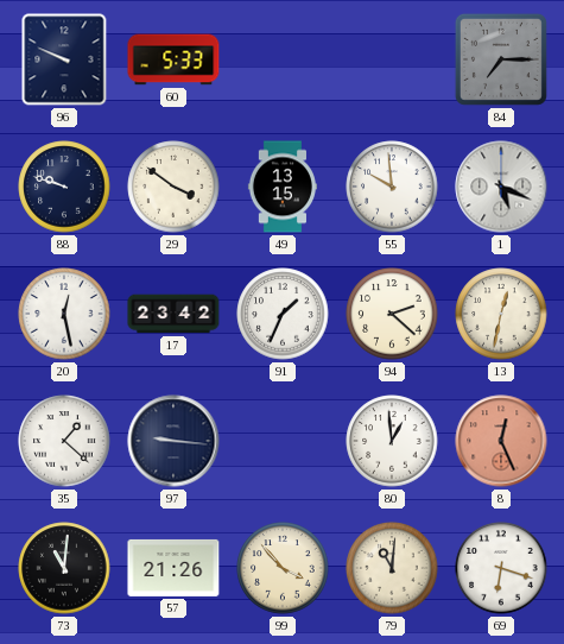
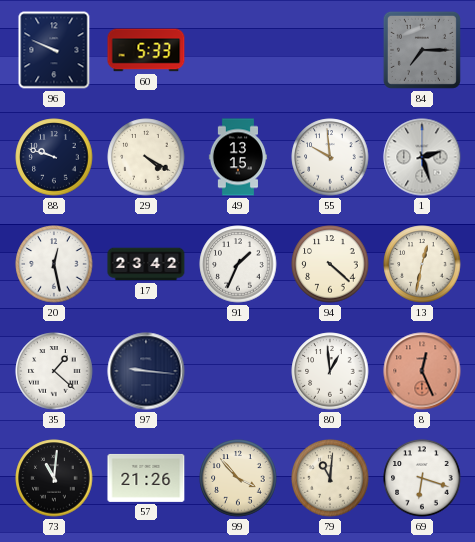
29: 3:51 -> 4:20 (146, 157)
1: 5:19 -> 2:27 (422, 157)
94: 2:22 -> 4:22 (330, 264)
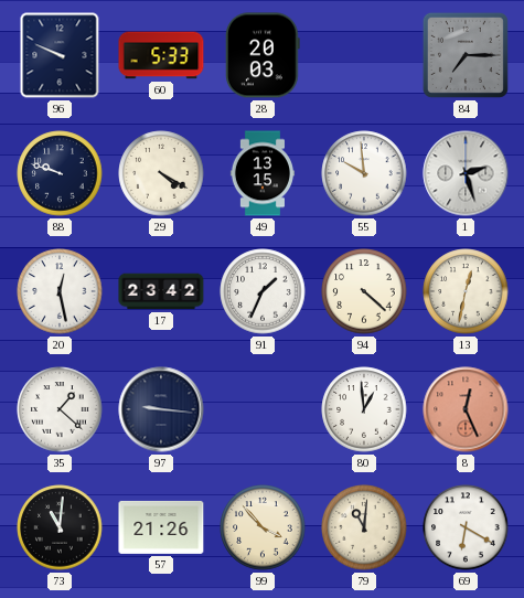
28: none -> 20:03 (263, 55)
69: 6:18 -> 6:20 (466, 527)
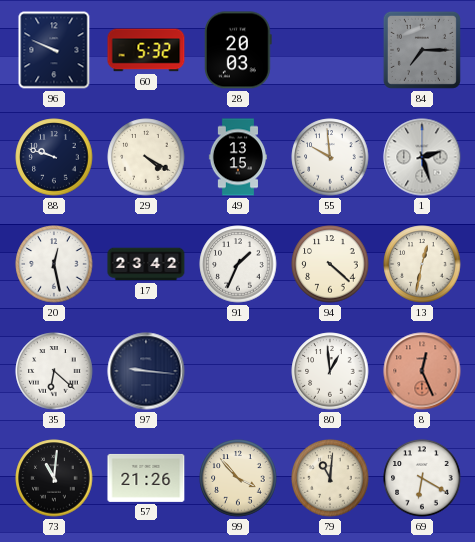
60: 5:33 -> 5:32 (146, 50)
35: 1:22 -> 6:22 (54, 371)
